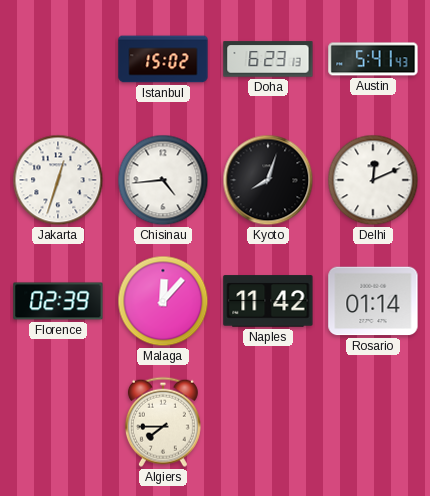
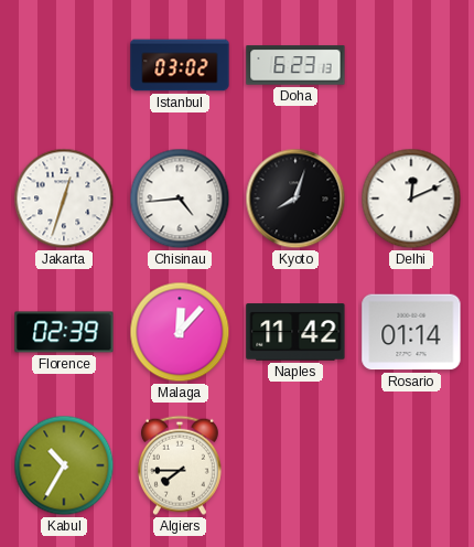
Istanbul: 15:02 -> 03:02 (180, 65)
Austin: 5:41 -> none (373, 59)
Kabul: none -> 10:35 (64, 465)
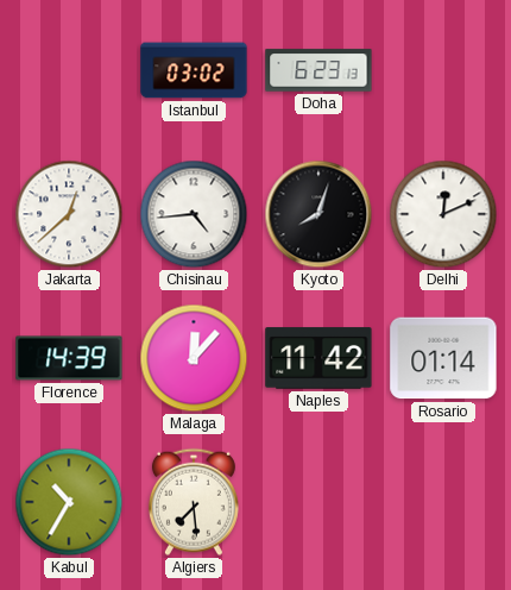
Jakarta: 12:33 -> 12:38 (69, 214)
Florence: 02:39 -> 14:39 (69, 358)
Algiers: 7:45 -> 7:29 (194, 502)
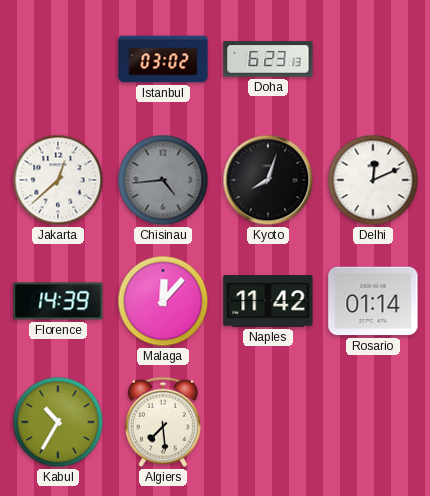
Chisinau dial: white -> grey (163, 180)
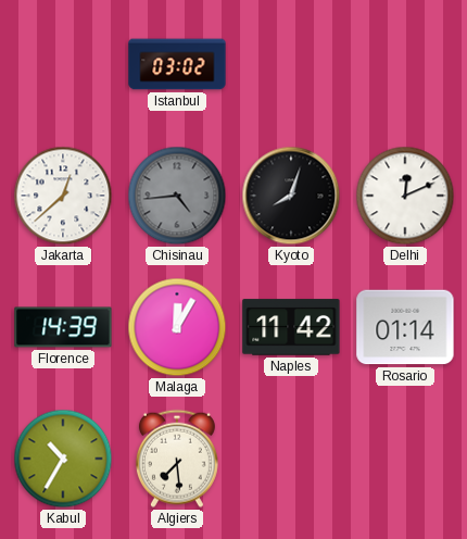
Doha: 6:23 -> none (268, 59)
Malaga: 12:07 -> 12:05 (177, 327)
